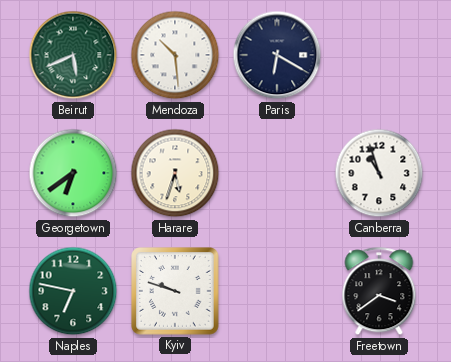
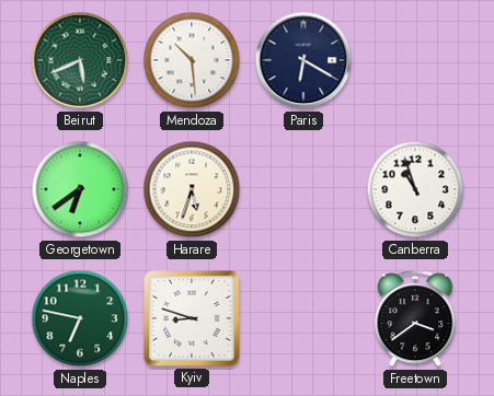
Kyiv: 9:48 -> 8:48 (193, 319)
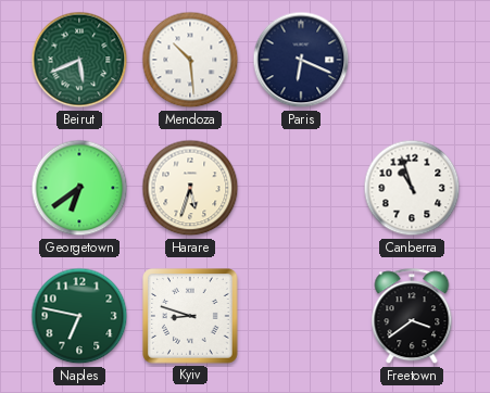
Paris: 6:20 -> 6:19 (301, 60)
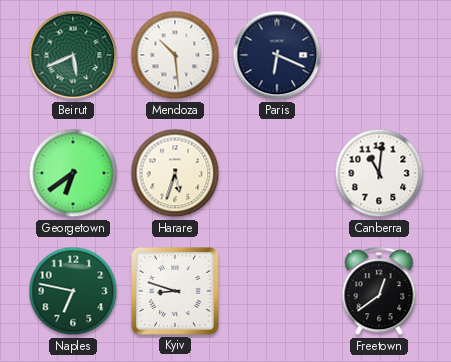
Canberra: 10:57 -> 11:01 (379, 173)
Freetown: 3:39 -> 12:39 (379, 292)
